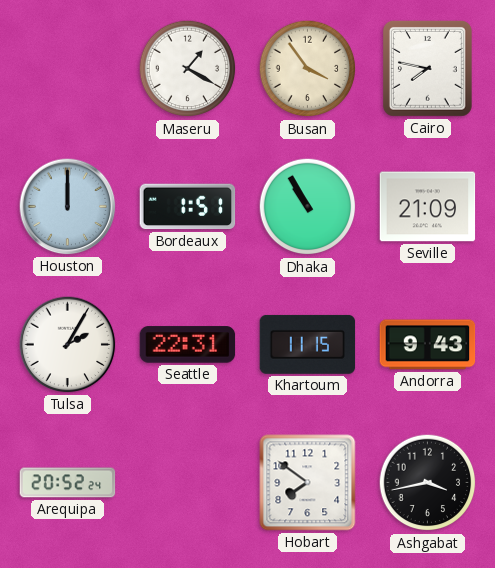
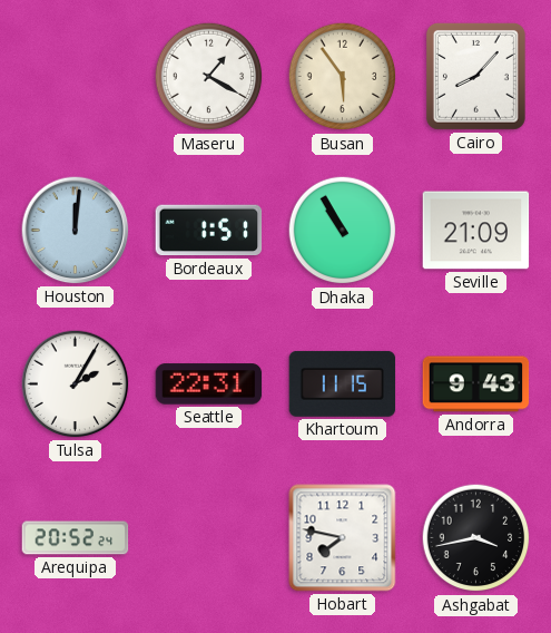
Busan: 3:54 -> 5:54 (343, 77)
Cairo: 7:47 -> 8:07 (475, 76)
Houston: 12:00 -> 12:01 (76, 231)
Hobart: 7:51 -> 7:47 (343, 538)
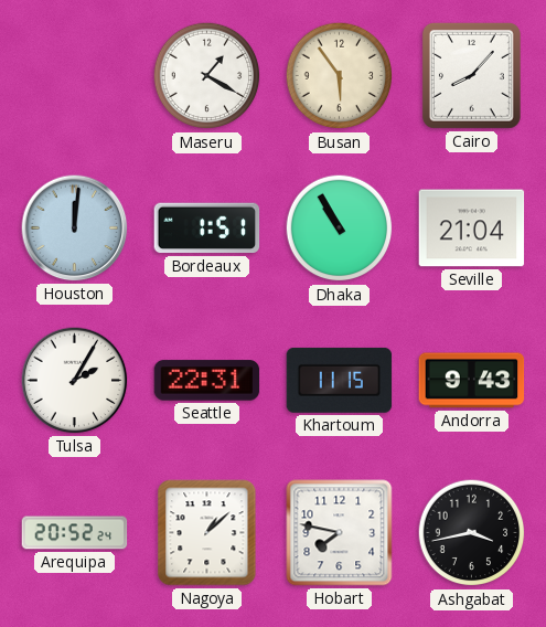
Seville: 21:09 -> 21:04 (472, 229)
Nagoya: none -> 1:08 (207, 533)
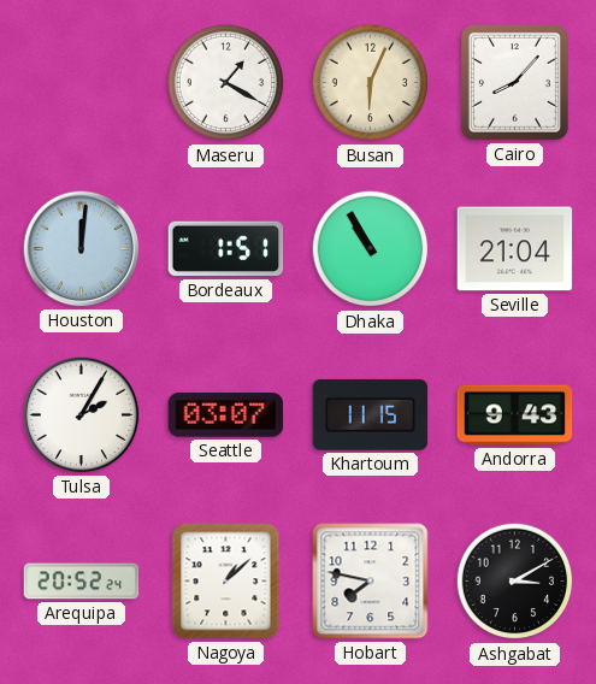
Busan: 5:54 -> 6:04 (371, 83)
Seattle: 22:31 -> 03:07 (226, 415)
Ashgabat: 3:43 -> 3:10 (515, 582)
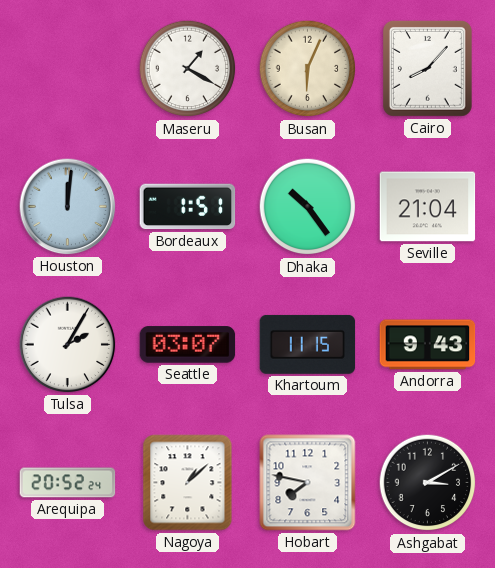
Dhaka: 10:55 -> 10:24 (308, 207)
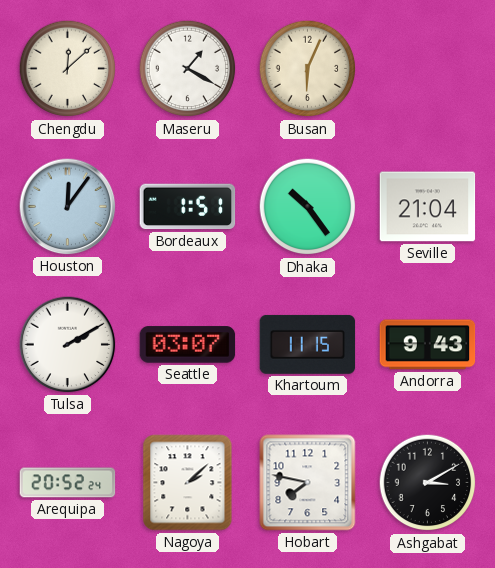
Chengdu: none -> 12:08 (68, 69)
Cairo: 8:07 -> none (427, 68)
Houston: 12:01 -> 12:06 (68, 207)
Tulsa: 2:05 -> 2:10 (68, 345)
Nagoya: 1:08 -> 2:08 (188, 483)
